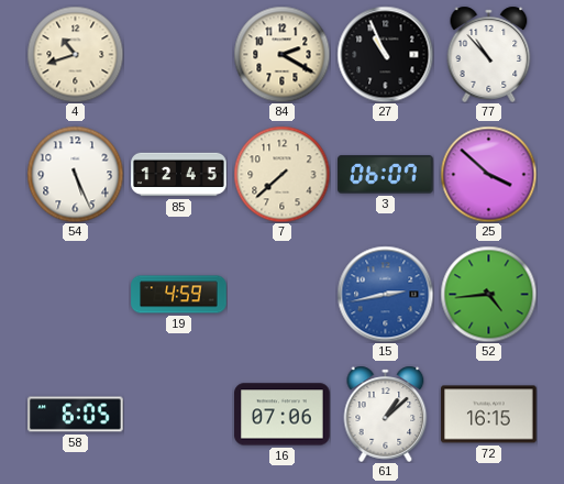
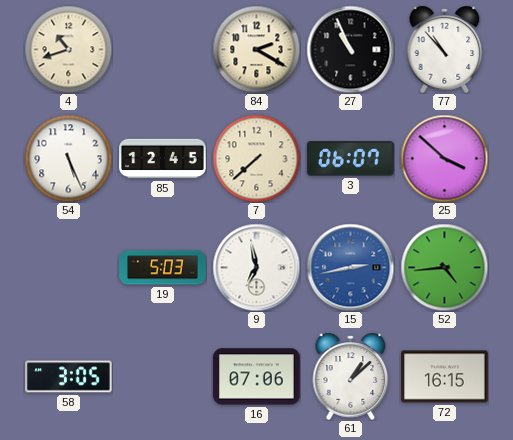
19: 4:59 -> 5:03 (163, 268)
9: none -> 6:58 (256, 267)
58: 6:05 -> 3:05 (69, 377)
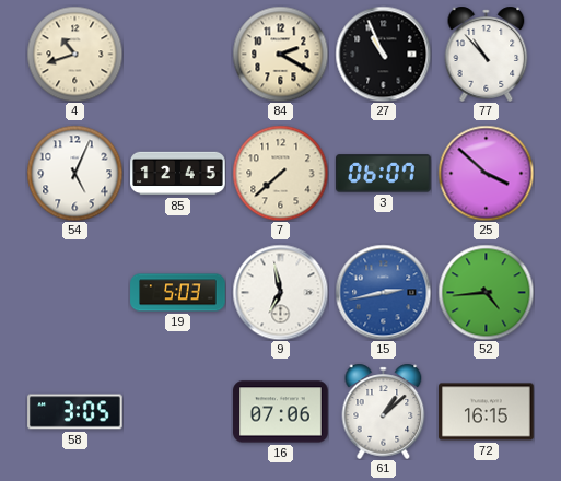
54: 5:26 -> 5:04 (74, 173)
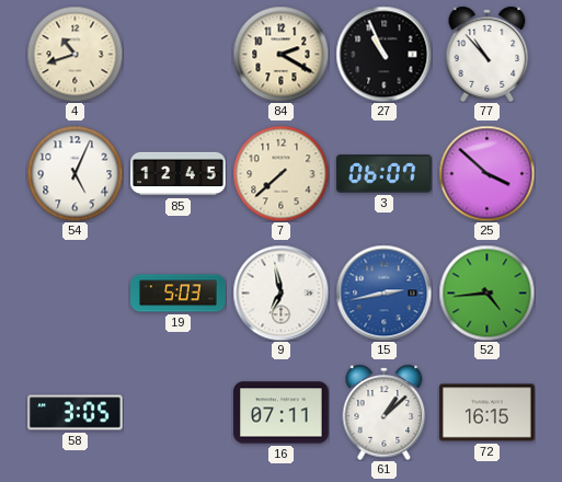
16: 07:06 -> 07:11 (282, 413)
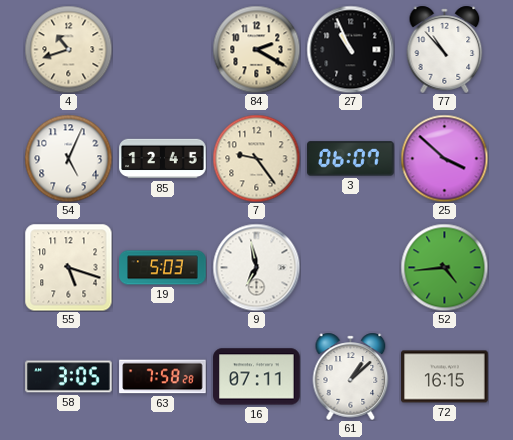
7: 7:38 -> 9:24 (256, 158)
55: none -> 5:18 (68, 267)
15: 2:43 -> none (383, 292)
63: none -> 7:58 (163, 377)
